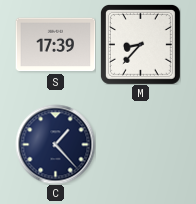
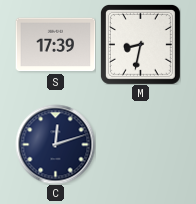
M: 8:37 -> 8:32 (140, 44)
C: 1:23 -> 12:12 (55, 144)
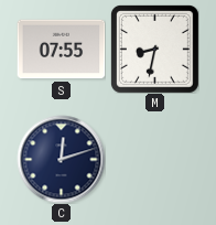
S: 17:39 -> 07:55 (61, 50)
